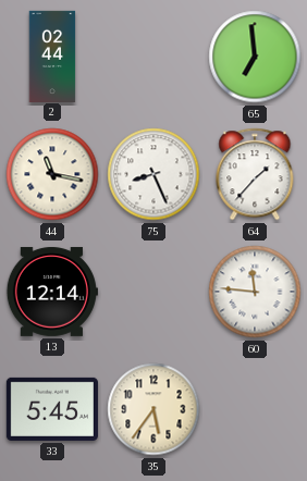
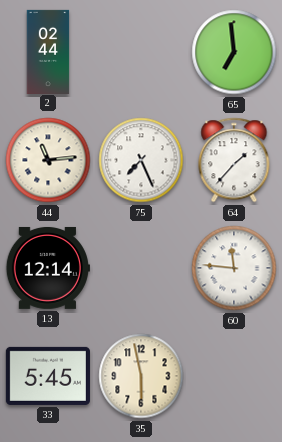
44: 11:17 -> 11:14 (48, 160)
75: 8:26 -> 7:26 (141, 160)
35: 5:36 -> 5:58 (141, 376)
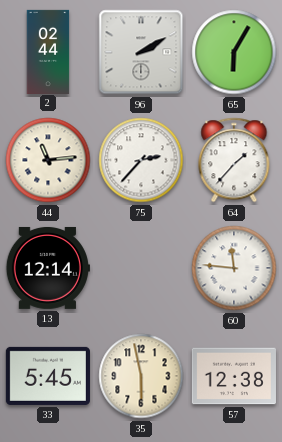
96: none -> 2:10 (141, 52)
65: 6:59 -> 6:05 (234, 52)
75: 7:26 -> 2:37 (141, 160)
57: none -> 12:38 (234, 376)
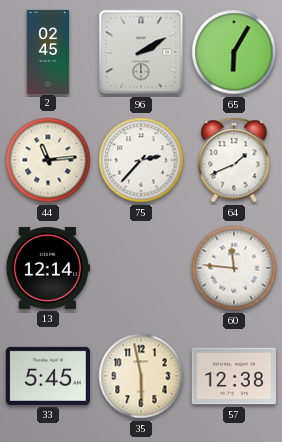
2: 02:44 -> 02:45 (48, 51)
64: 1:37 -> 1:41 (234, 160)
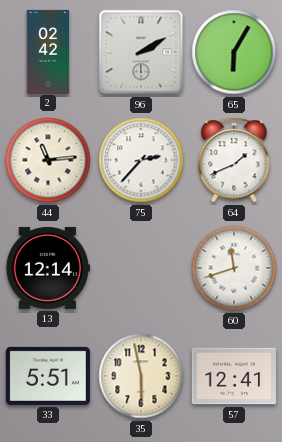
2: 02:45 -> 02:42 (48, 51)
60: 11:46 -> 11:42 (234, 268)
33: 5:45 -> 5:51 (48, 376)
57: 12:38 -> 12:41 (234, 376)
